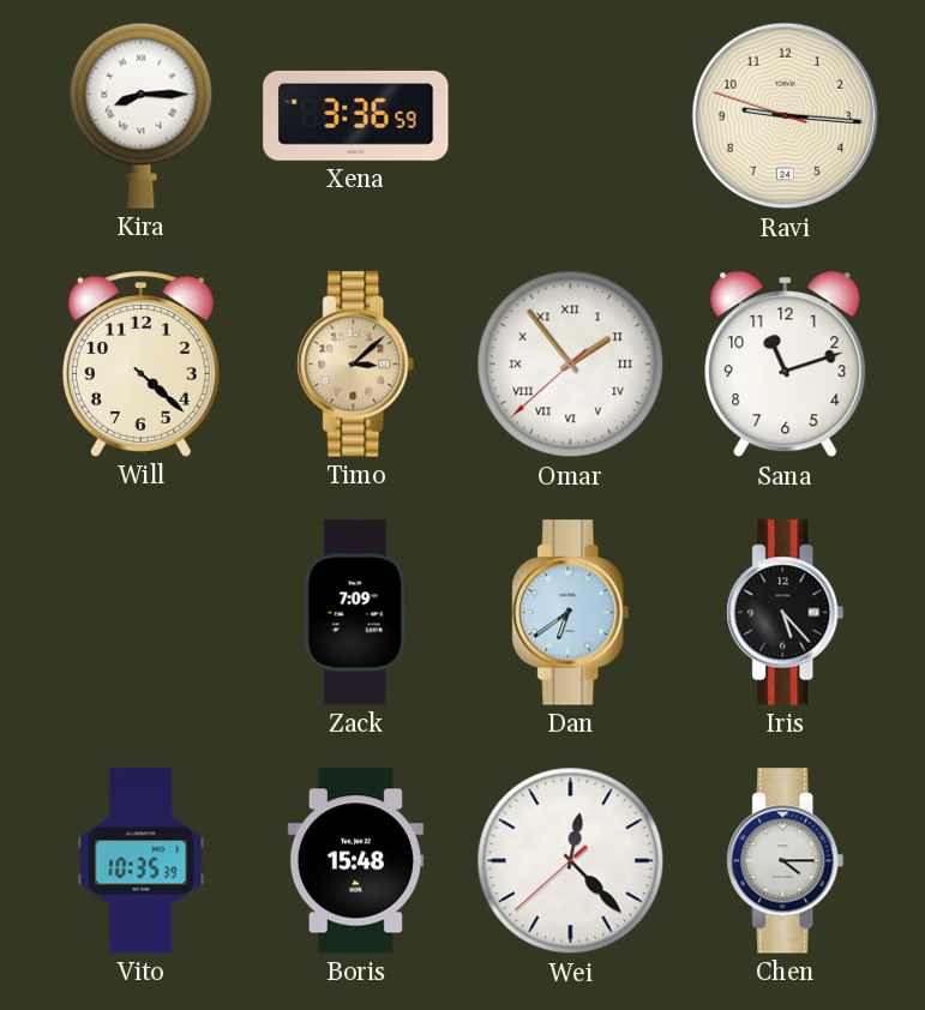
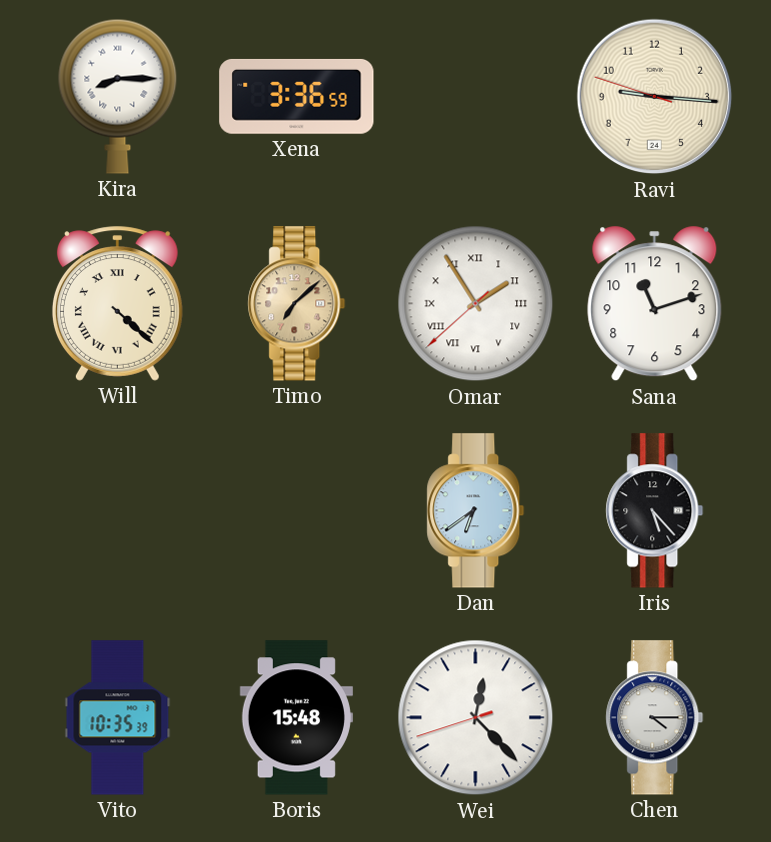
Will numerals: Arabic -> Roman (117, 304)
Timo: 3:08 -> 7:08 (297, 304)
Omar: 1:53 -> 1:54 (476, 304)
Zack: 7:09 -> none (355, 613)
Wei: 12:22:38 -> 12:22:42 (476, 718)
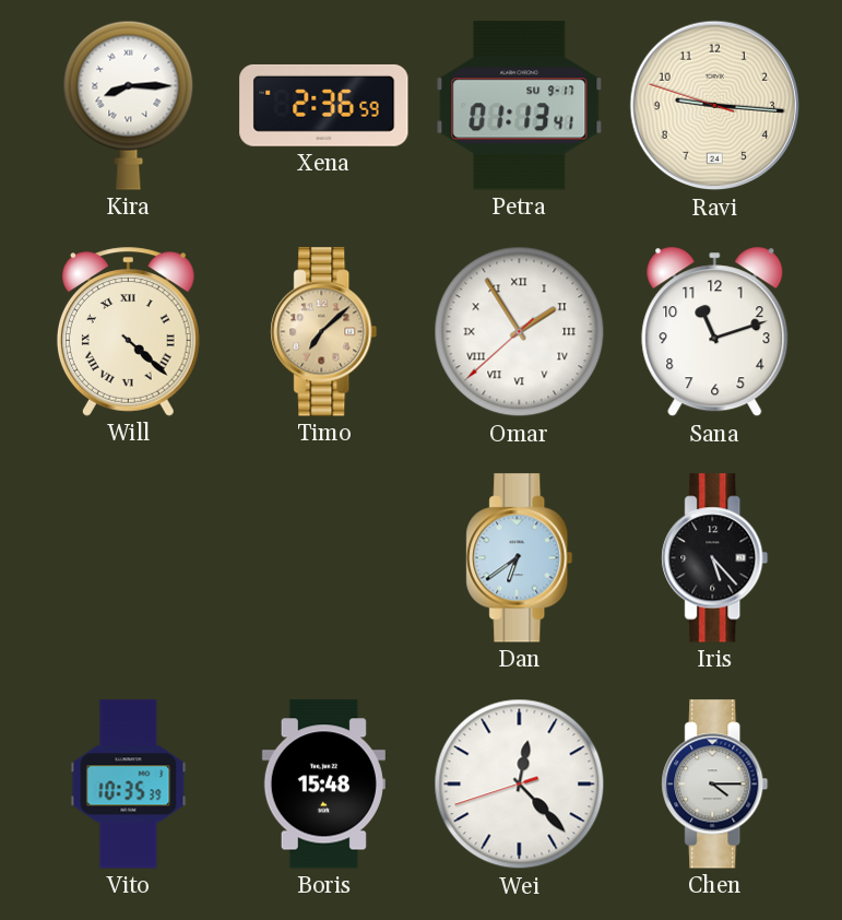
Xena: 3:36 -> 2:36 (324, 105)
Petra: none -> 01:13 (520, 106)
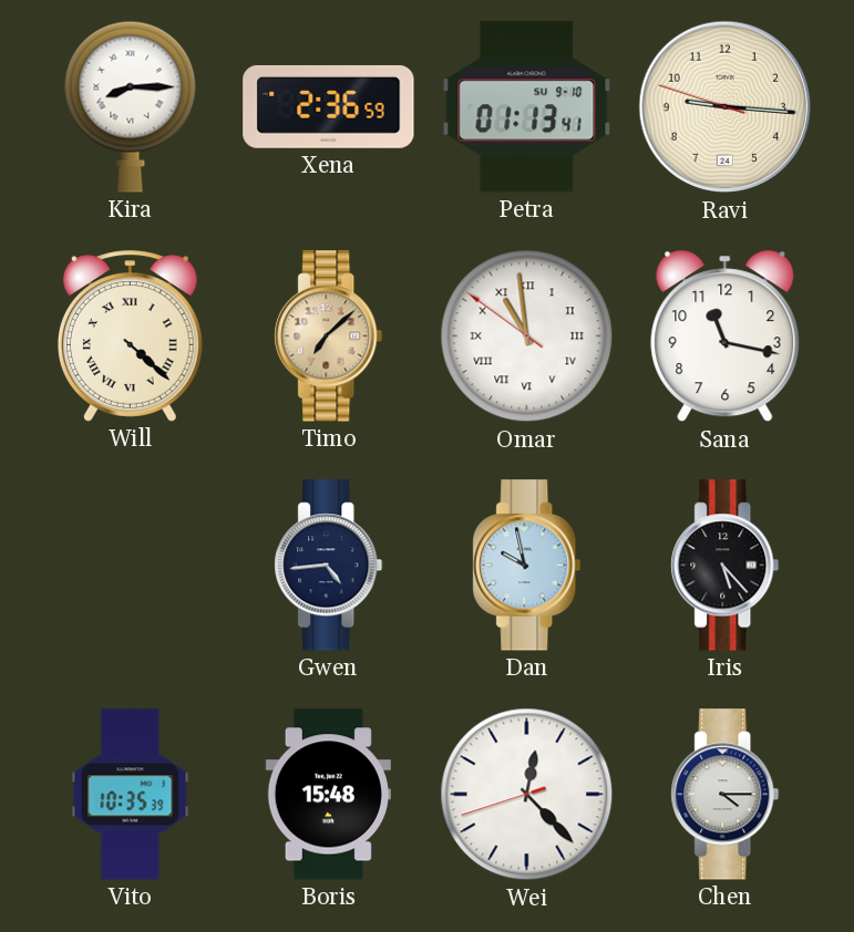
Petra date: SU 9-17 -> SU 9-10 (527, 107)
Omar: 1:54 -> 10:58 (527, 336)
Sana: 11:12 -> 11:17 (726, 336)
Gwen: none -> 4:44 (329, 566)
Dan: 6:39 -> 9:58 (527, 566)
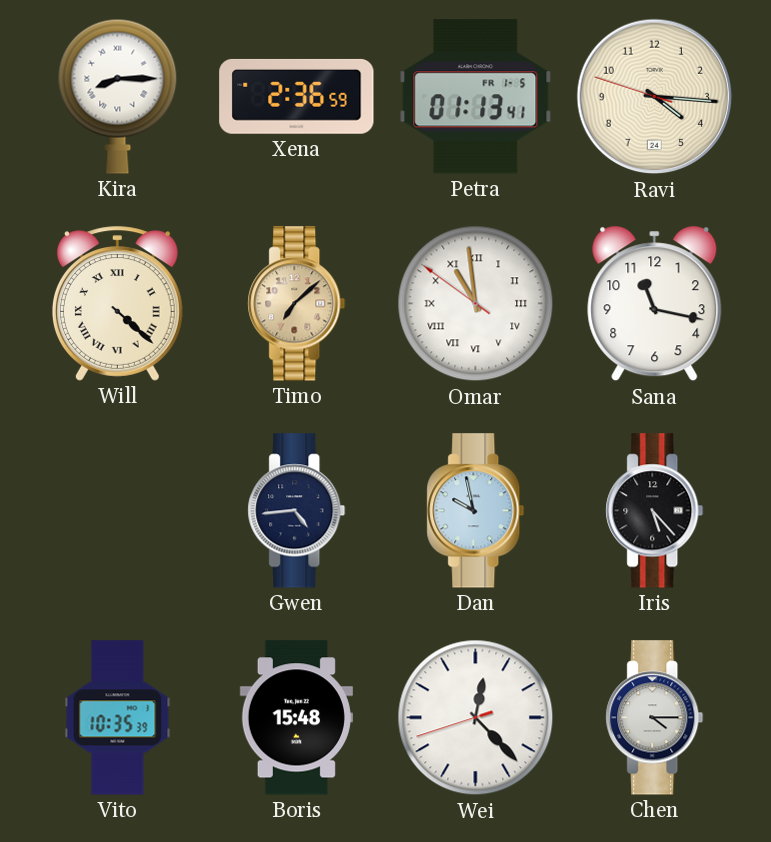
Petra date: SU 9-10 -> FR 1-5 (476, 97)
Ravi: 9:15 -> 4:15 (655, 97)
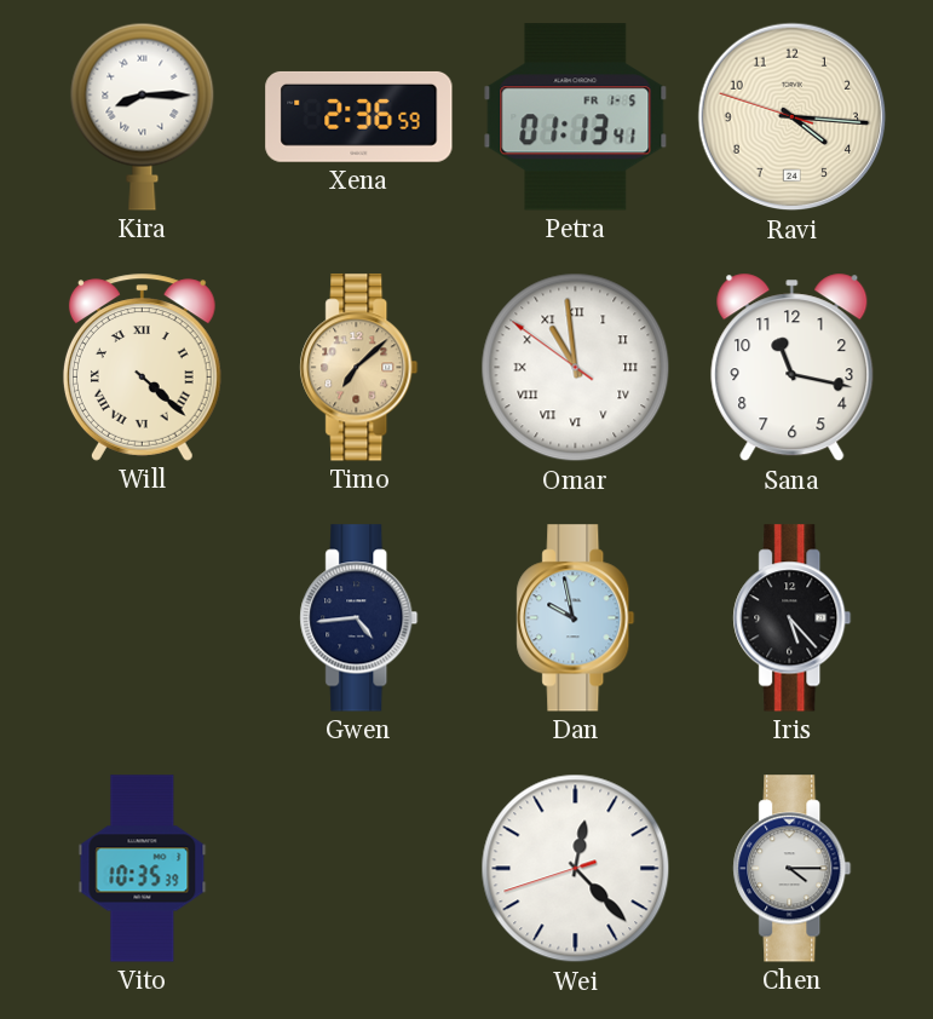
Boris: 15:48 -> none (296, 718)
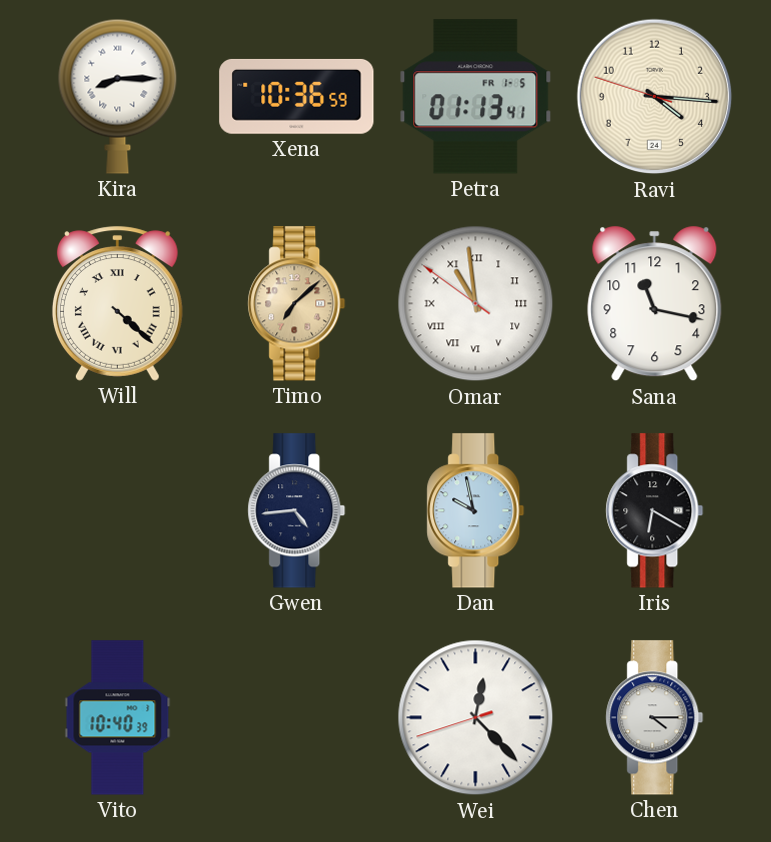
Xena: 2:36 -> 10:36 (297, 96)
Iris: 5:23 -> 6:20 (655, 511)
Vito: 10:35 -> 10:40 (118, 718)
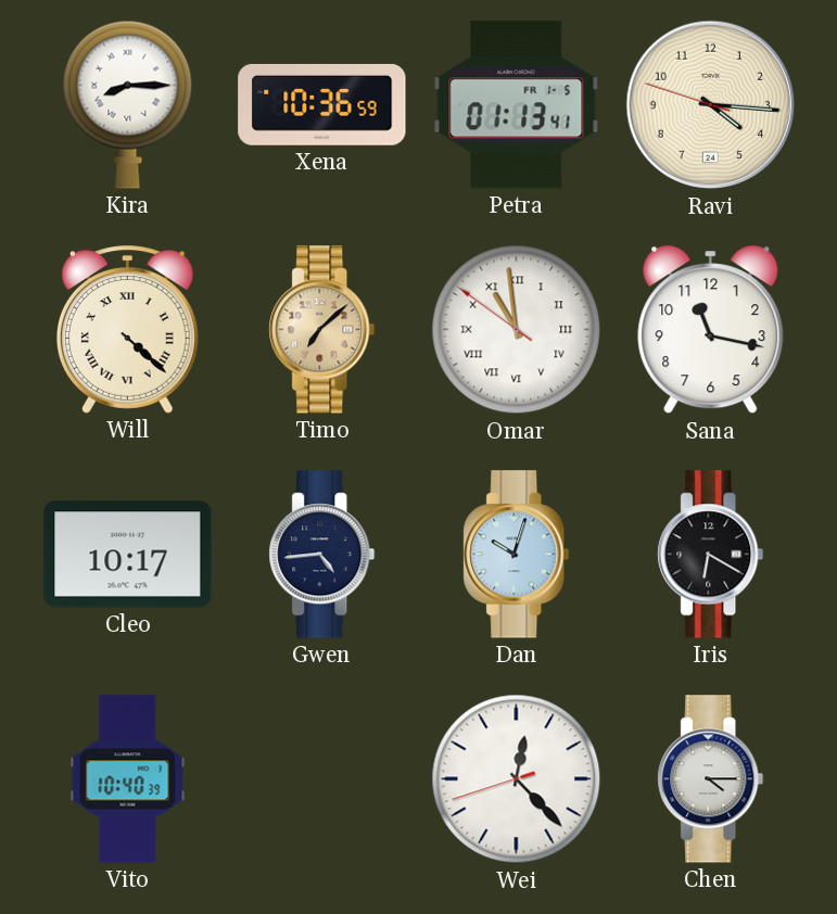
Cleo: none -> 10:17 (128, 555)
Dan: 9:58 -> 10:03 (517, 555)
